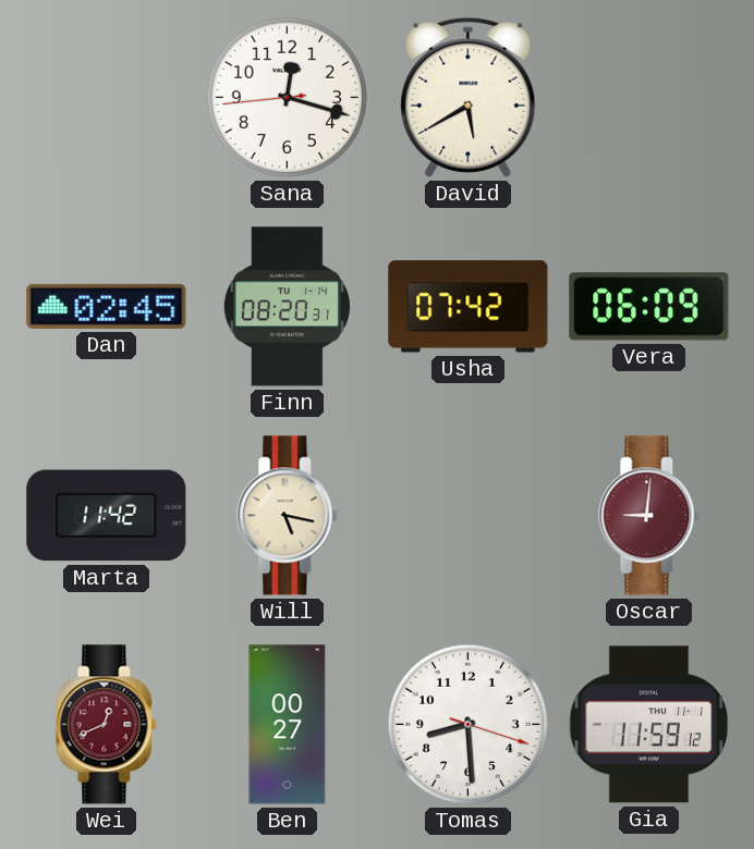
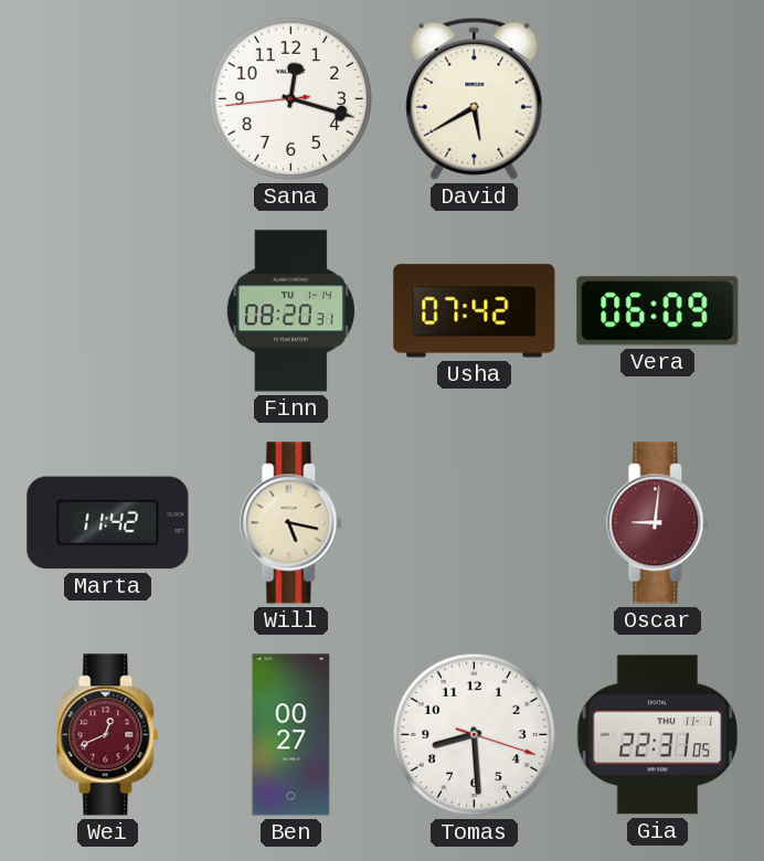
Dan: 02:45 -> none (107, 306)
Gia: 11:59 -> 22:31 (658, 735)
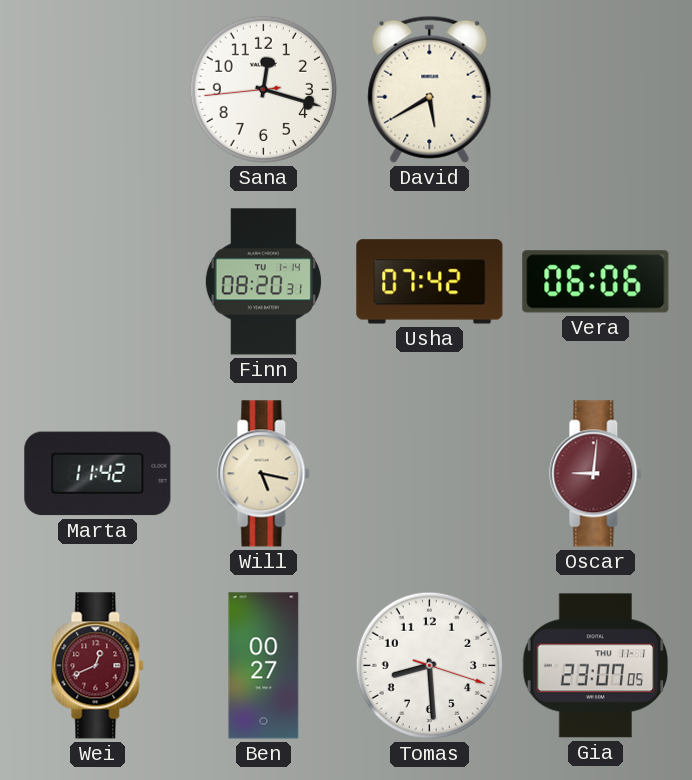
Vera: 06:09 -> 06:06 (596, 282)
Gia: 22:31 -> 23:07 (596, 666)
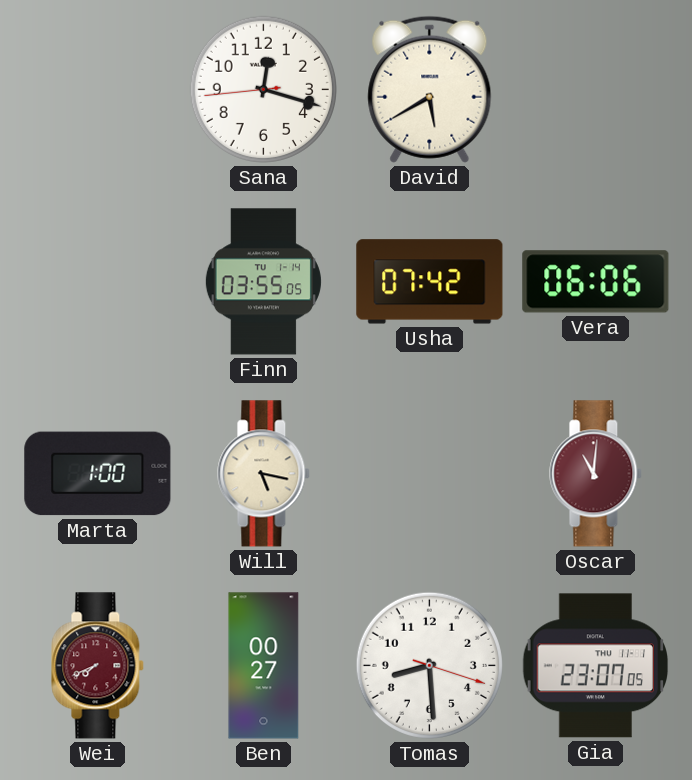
Finn: 08:20 -> 03:55 (263, 282)
Marta: 11:42 -> 1:00 (98, 474)
Oscar: 9:01 -> 11:01 (596, 474)
Wei: 12:41 -> 7:41 (98, 666)
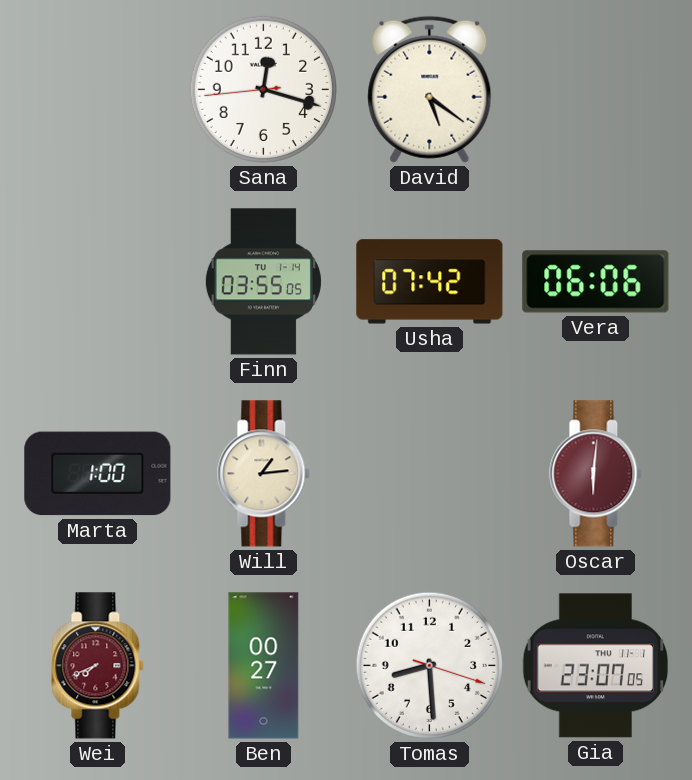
David: 5:40 -> 5:21 (430, 89)
Will: 5:17 -> 1:14 (264, 474)
Oscar: 11:01 -> 6:01 (596, 474)
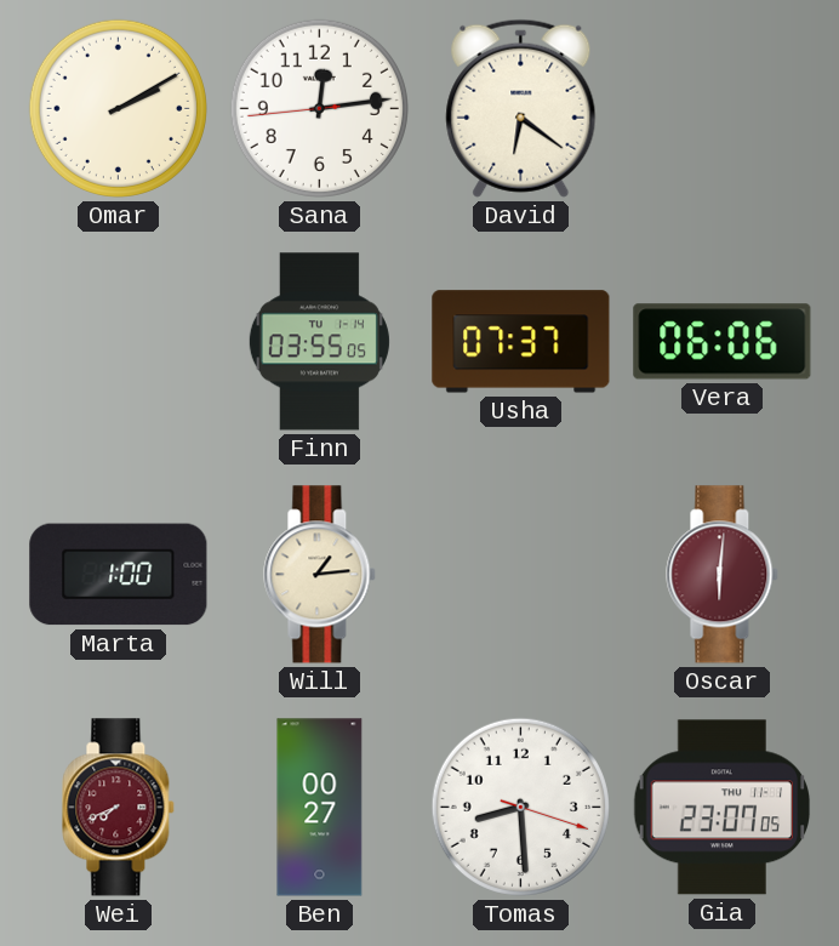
Omar: none -> 2:10 (118, 108)
Sana: 12:17 -> 12:13 (319, 108)
David: 5:21 -> 6:21 (521, 108)
Usha: 07:42 -> 07:37 (521, 342)
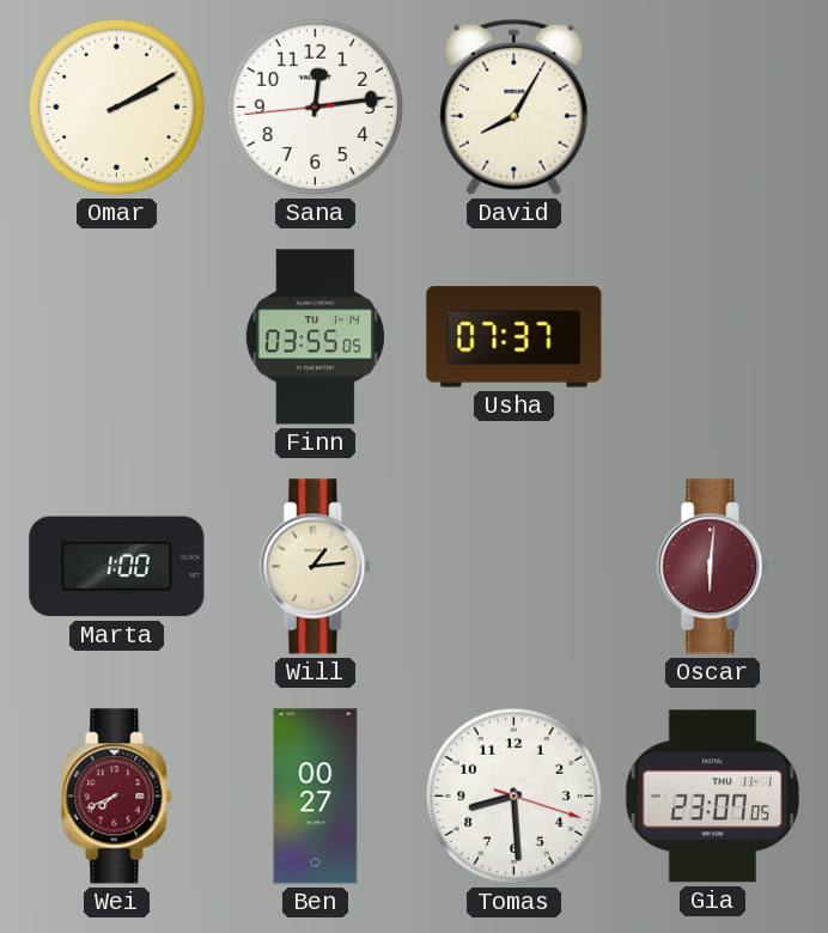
David: 6:21 -> 8:05 (515, 106)
Vera: 06:06 -> none (723, 342)
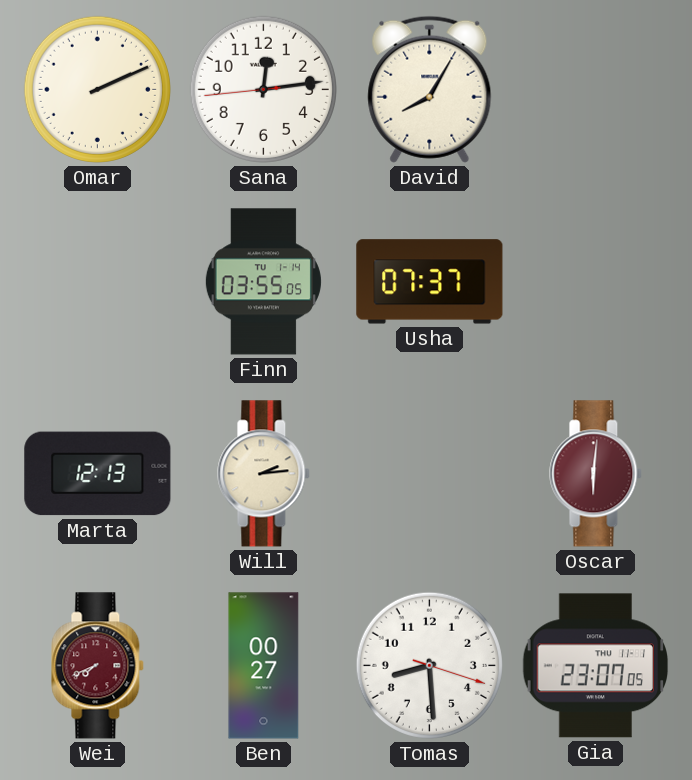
Omar: 2:10 -> 2:11 (97, 89)
Marta: 1:00 -> 12:13 (98, 474)
Will: 1:14 -> 2:14 (264, 474)
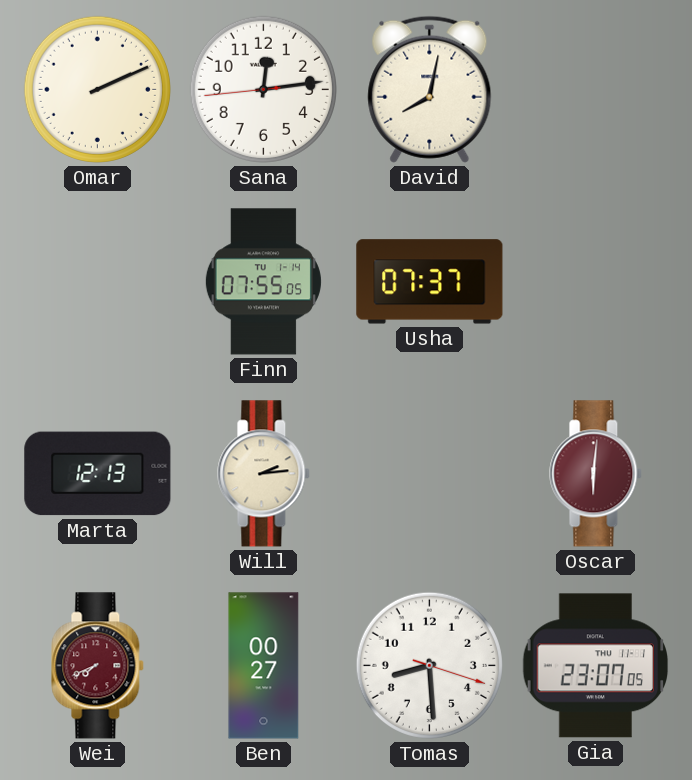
David: 8:05 -> 8:02 (430, 89)
Finn: 03:55 -> 07:55 (263, 282)
